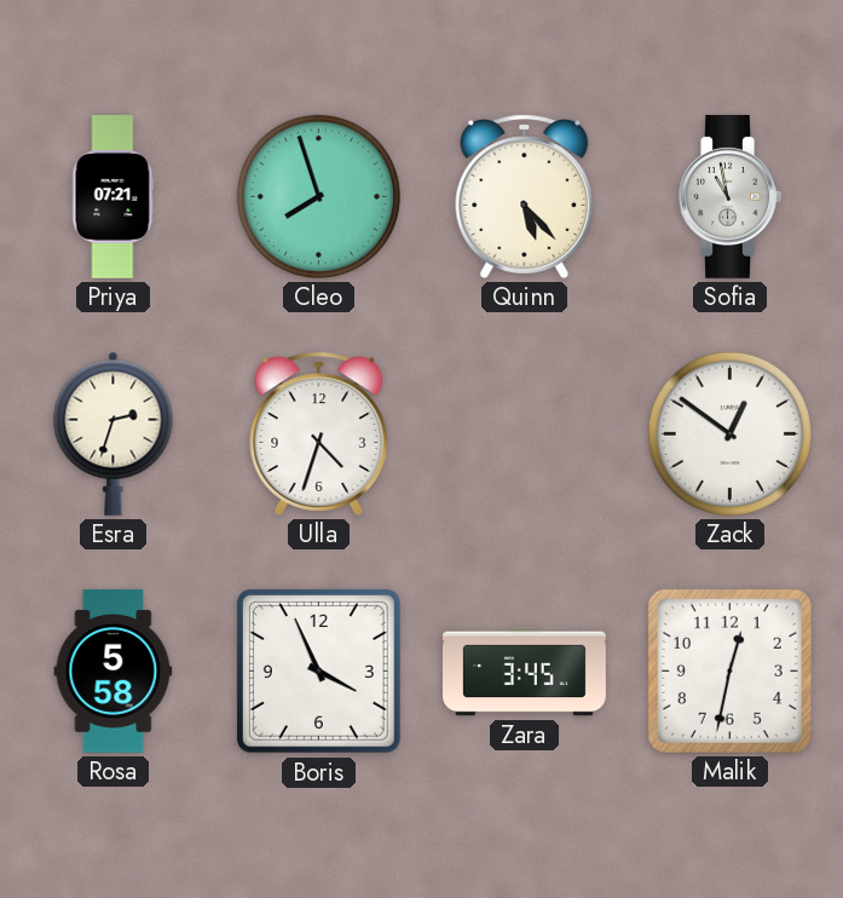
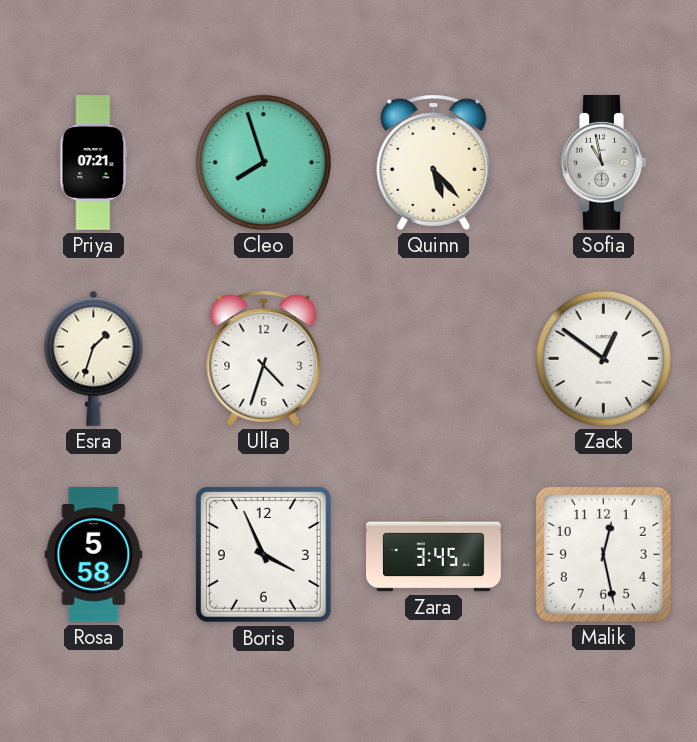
Esra: 2:33 -> 1:33 (94, 358)
Malik: 12:32 -> 12:28 (603, 554)
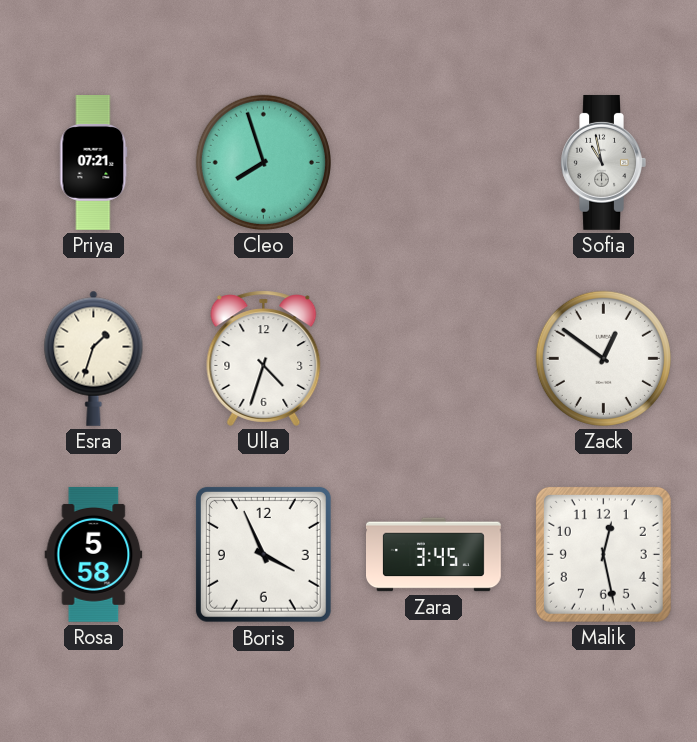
Quinn: 5:23 -> none (434, 162)
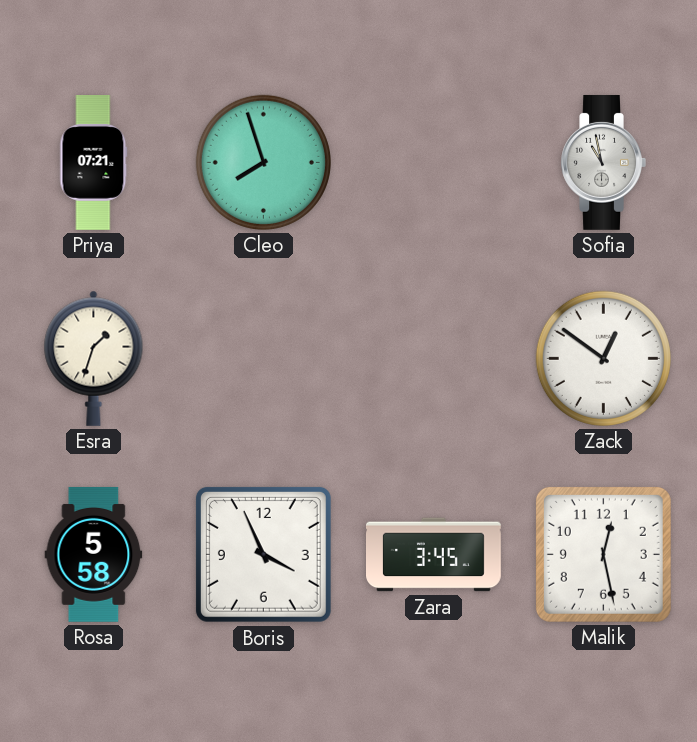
Ulla: 4:33 -> none (264, 358)
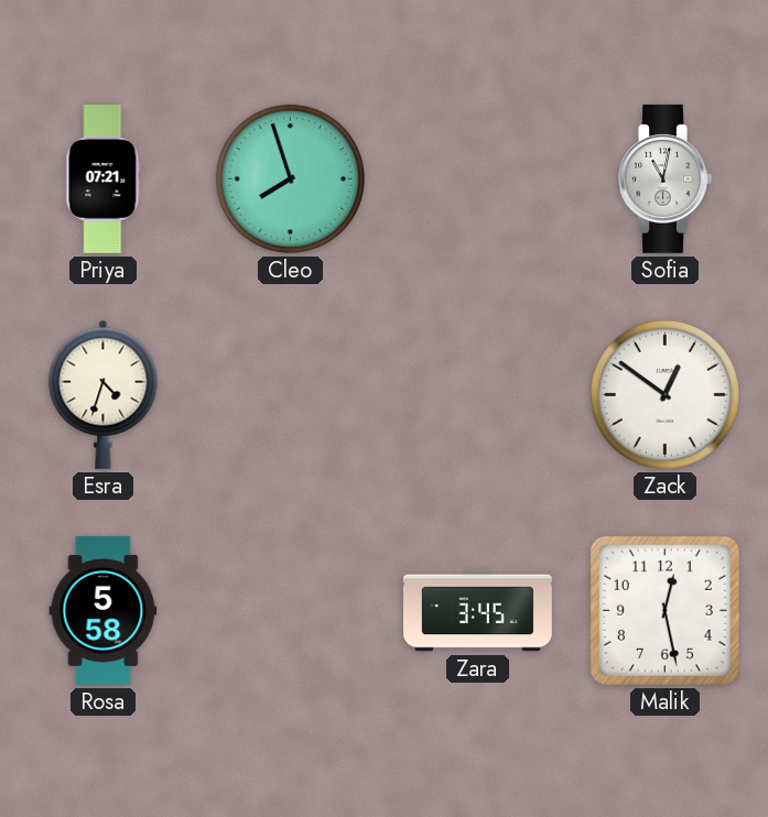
Sofia: 10:58 -> 11:02 (664, 178)
Esra: 1:33 -> 4:33 (104, 394)
Boris: 3:56 -> none (263, 554)
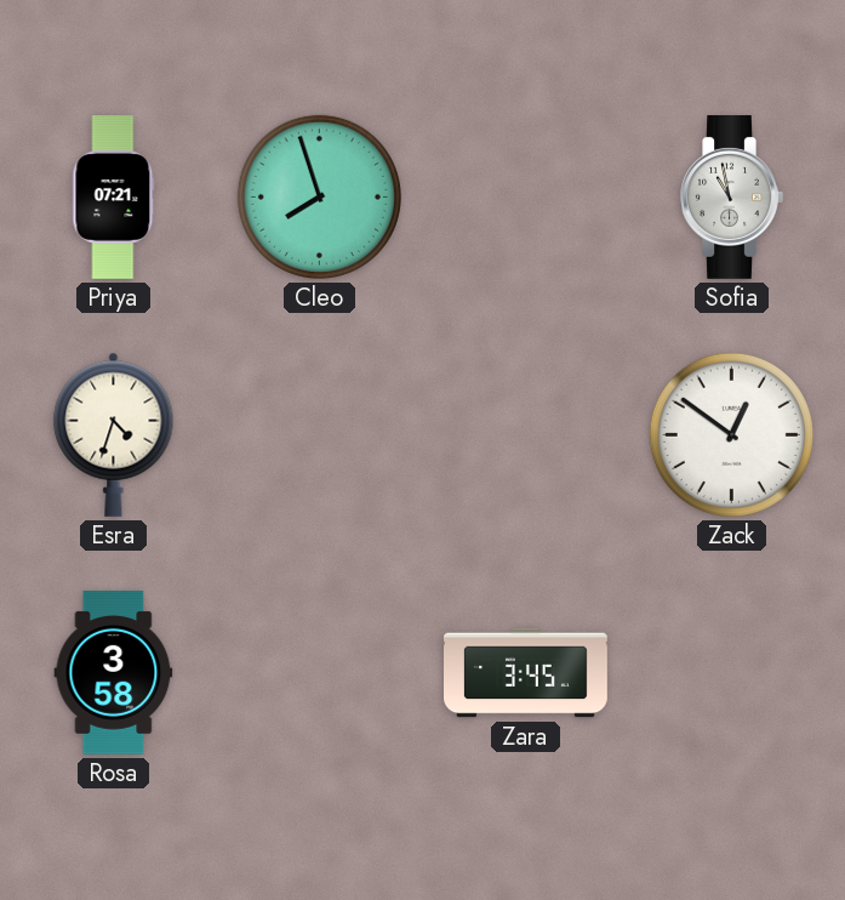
Sofia: 11:02 -> 10:58 (731, 196)
Rosa: 5:58 -> 3:58 (114, 672)
Malik: 12:28 -> none (664, 610)
